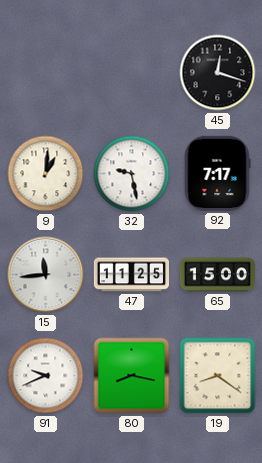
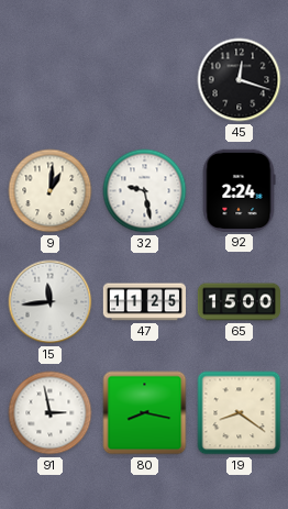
92: 7:17 -> 2:24 (239, 190)
91: 9:41 -> 2:58 (51, 413)
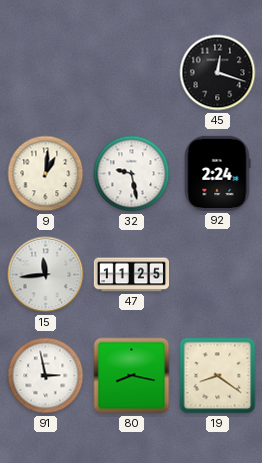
65: 15:00 -> none (239, 302)
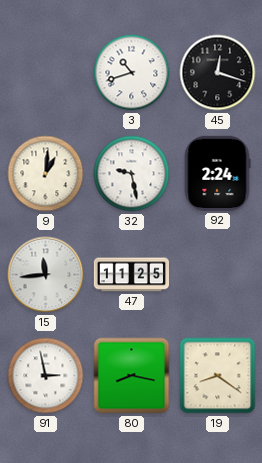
3: none -> 10:42 (132, 73)
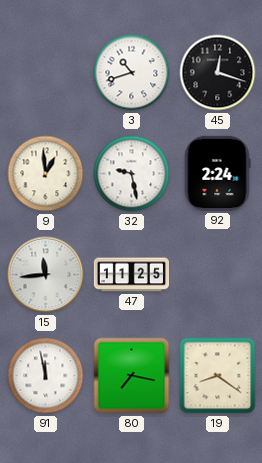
9: 1:01 -> 12:59 (46, 174)
91: 2:58 -> 11:58 (46, 376)
80: 8:17 -> 7:17 (132, 376)
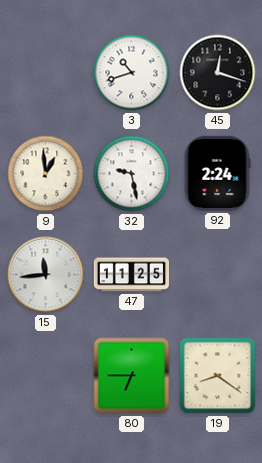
91: 11:58 -> none (46, 376)
80: 7:17 -> 6:45 (132, 376)
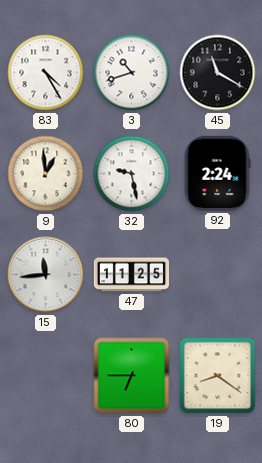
83: none -> 4:25 (46, 73)
45: 12:18 -> 11:20 (218, 73)
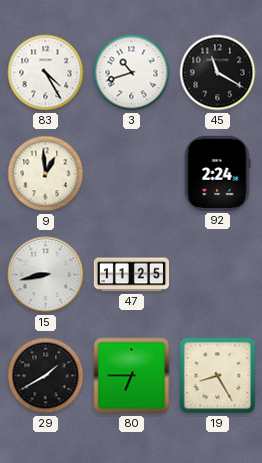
32: 9:28 -> none (132, 174)
15: 11:44 -> 8:43 (46, 275)
29: none -> 1:40 (46, 376)
19: 8:21 -> 8:25 (218, 376)
